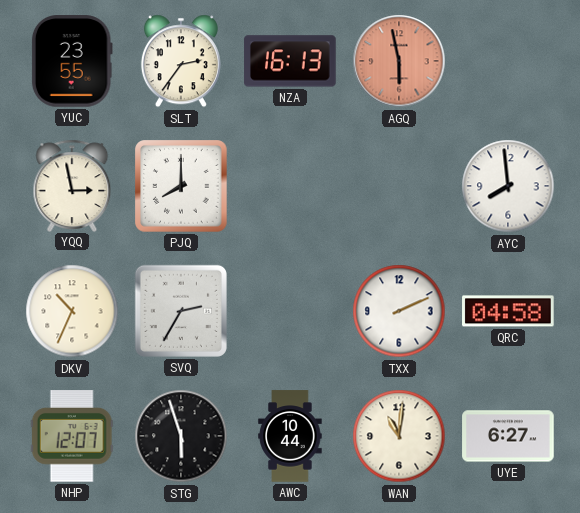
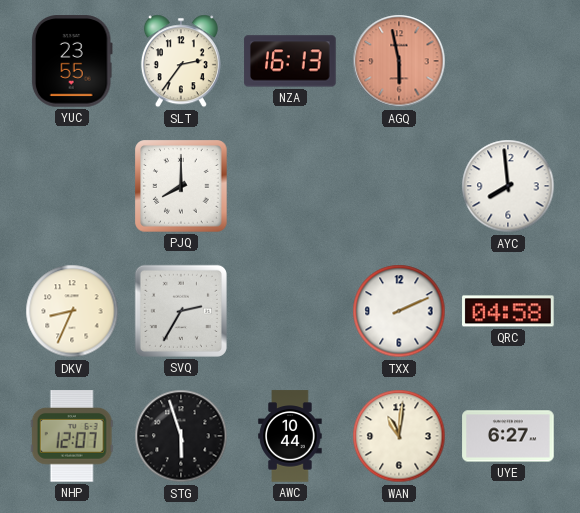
YQQ: 2:58 -> none (72, 185)
DKV: 10:34 -> 8:34 (72, 311)
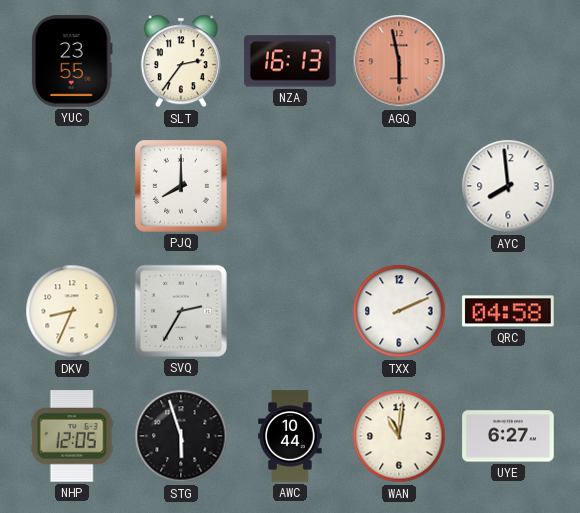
NHP: 12:07 -> 12:05 (72, 436)
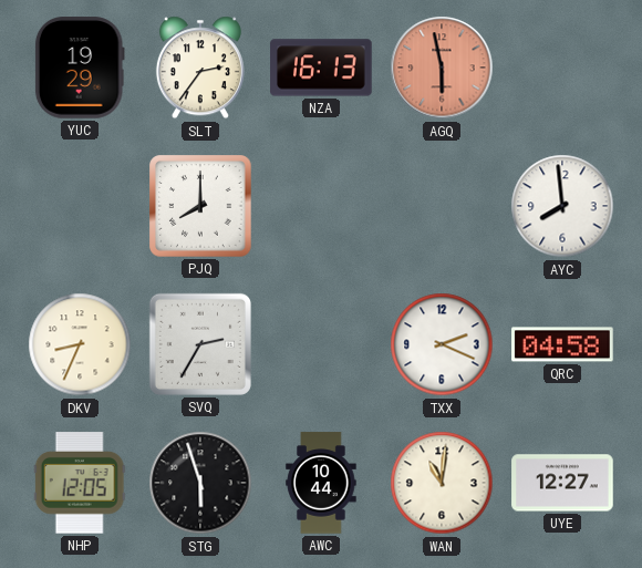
YUC: 23:55 -> 19:29 (80, 68)
TXX: 2:11 -> 2:19 (442, 344)
UYE: 6:27 -> 12:27 (562, 483)
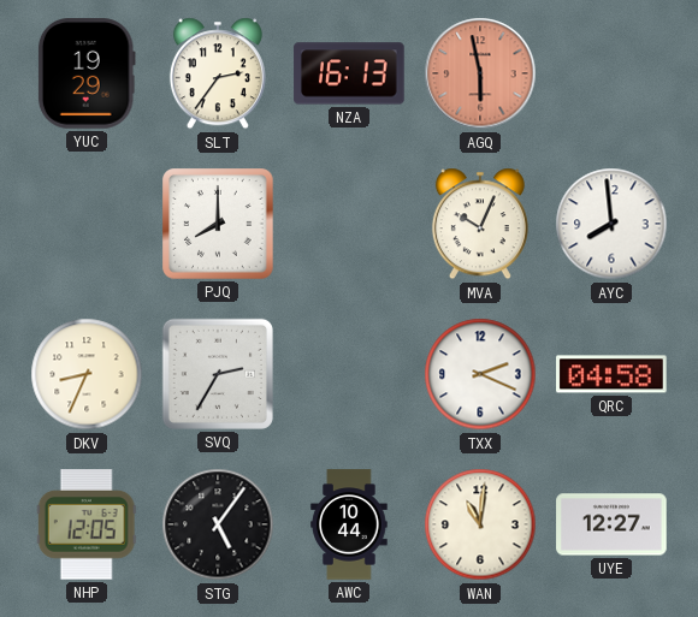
MVA: none -> 10:04 (480, 224)
STG: 5:57 -> 5:06 (218, 524)
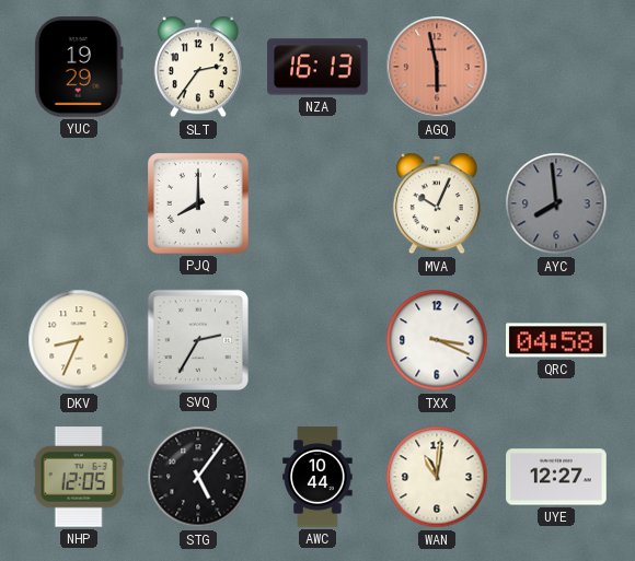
AYC dial: white -> grey (556, 203)
TXX: 2:19 -> 3:19 (437, 340)
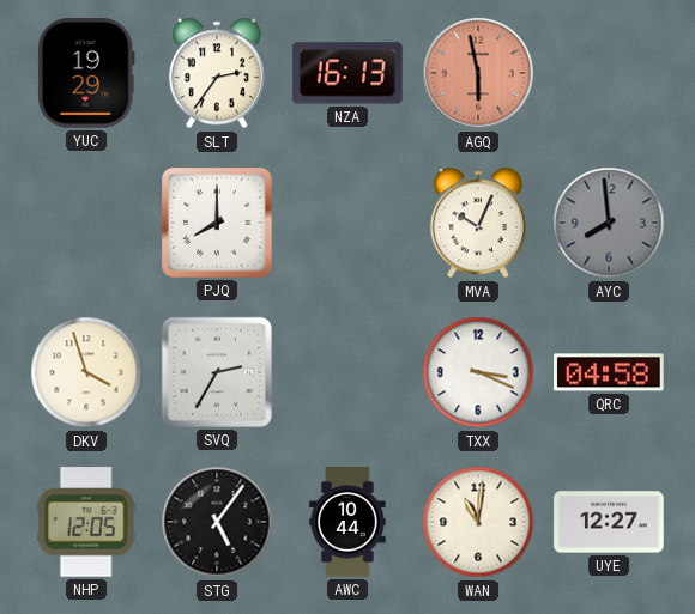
DKV: 8:34 -> 3:57 (86, 372)
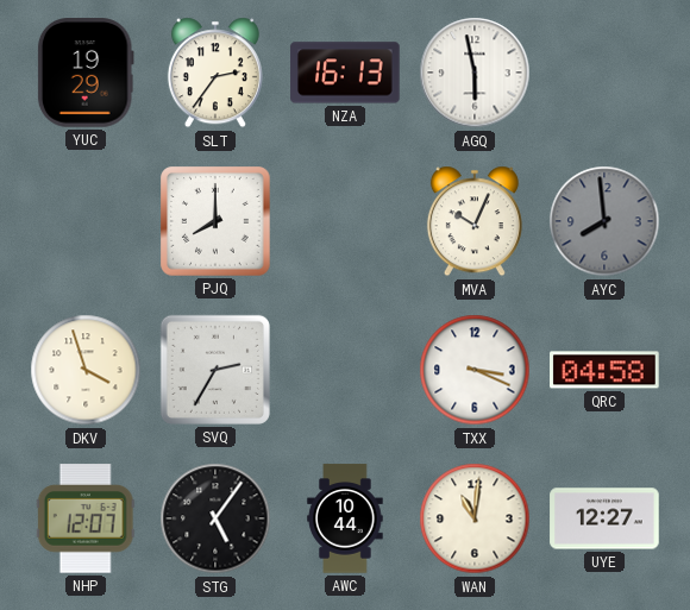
AGQ dial: salmon -> white (475, 73)
NHP: 12:05 -> 12:07 (86, 518)
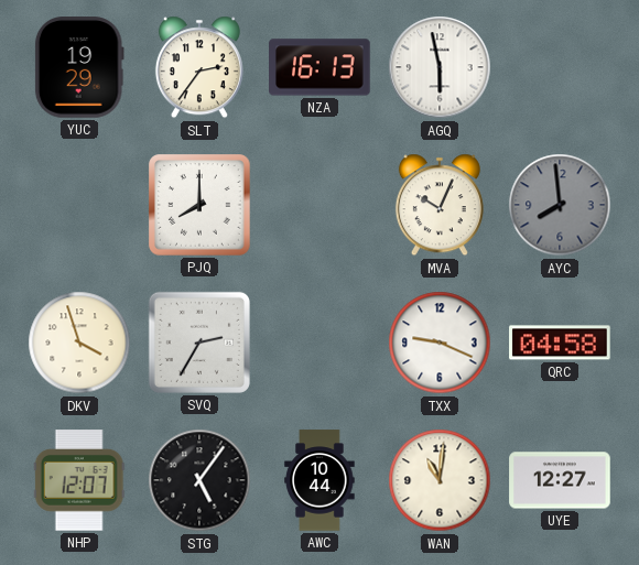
TXX: 3:19 -> 9:19 (440, 343)
